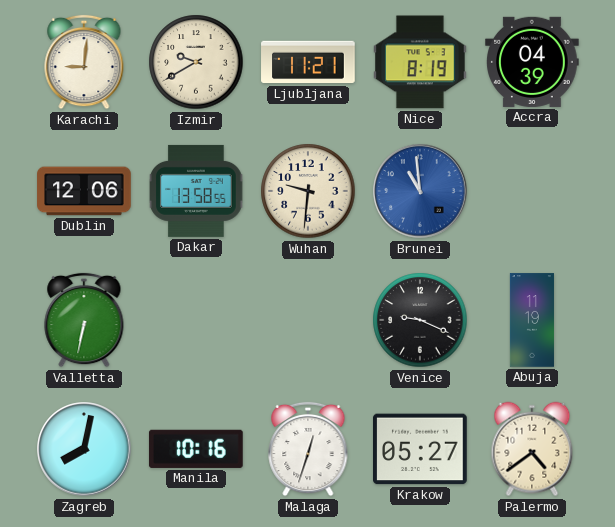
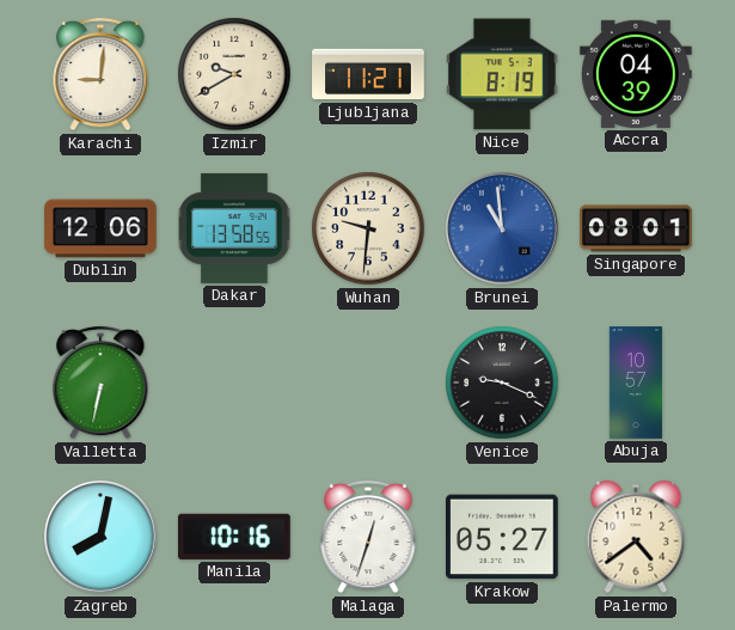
Singapore: none -> 08:01 (636, 228)
Abuja: 11:19 -> 10:57 (636, 383)
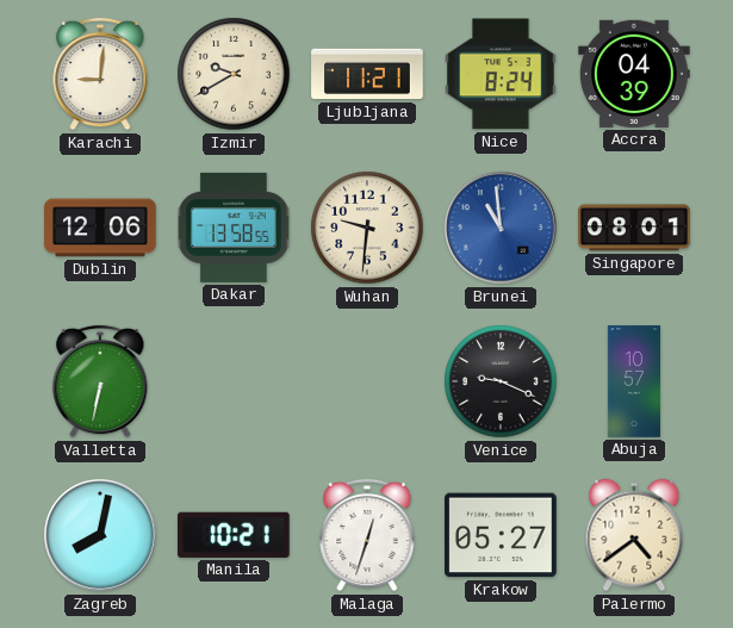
Nice: 8:19 -> 8:24 (502, 74)
Manila: 10:16 -> 10:21 (234, 535)
